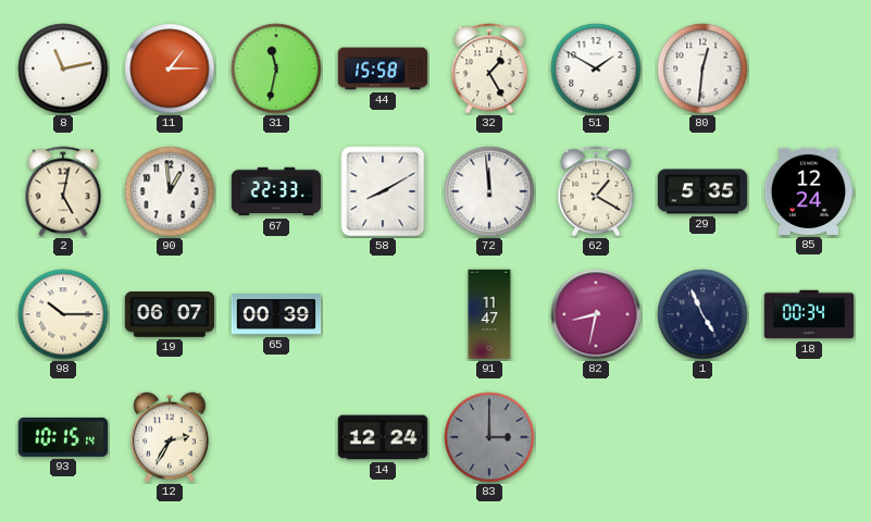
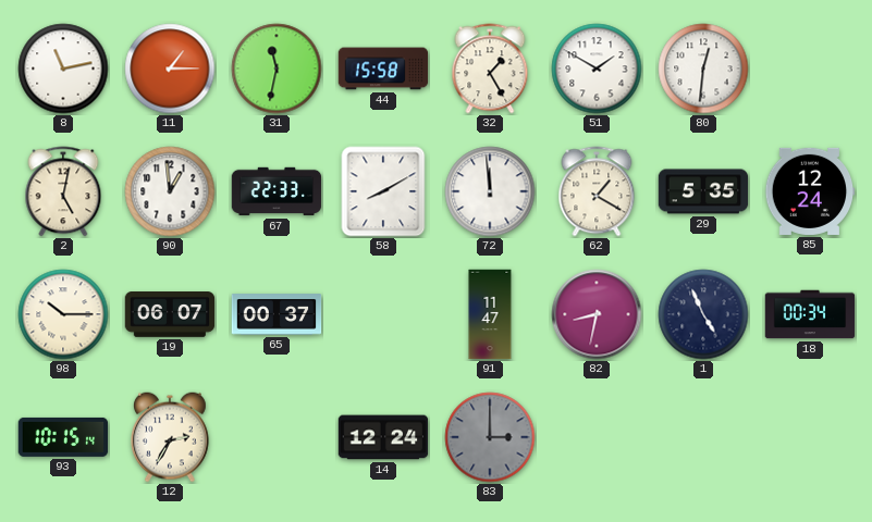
65: 00:39 -> 00:37 (277, 314)
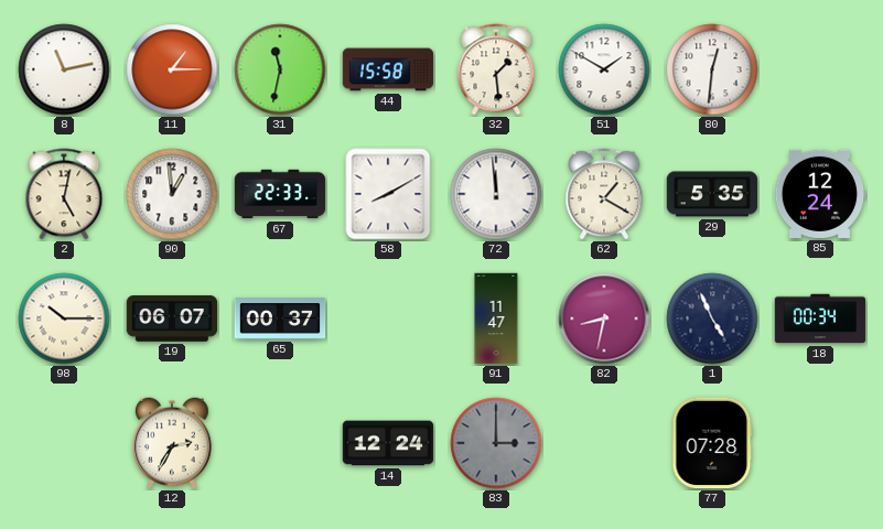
32: 1:25 -> 1:29 (496, 69)
93: 10:15 -> none (63, 437)
77: none -> 07:28 (712, 443)
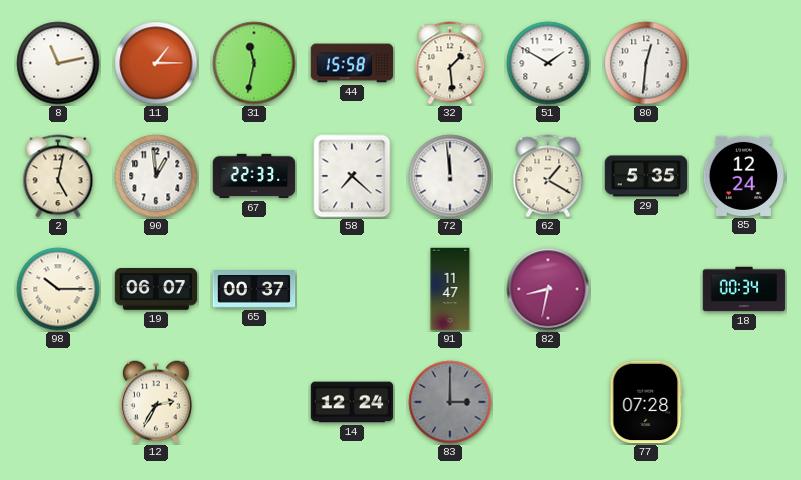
58: 8:10 -> 7:22 (352, 176)
1: 4:56 -> none (712, 319)
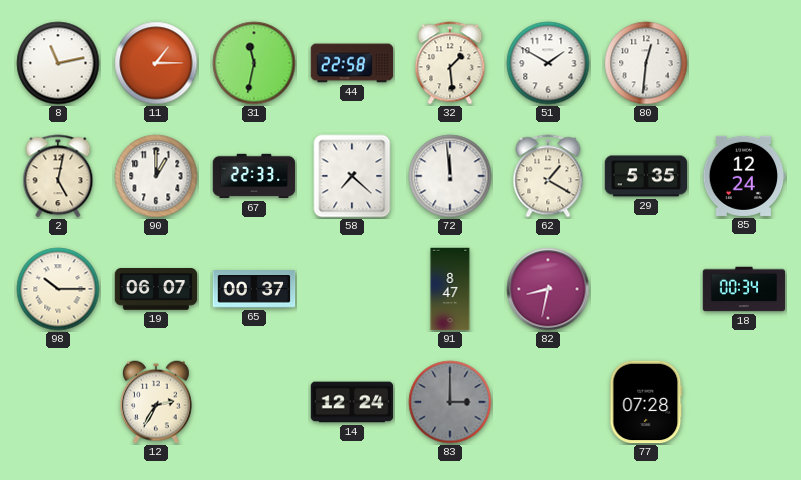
44: 15:58 -> 22:58 (352, 63)
90: 12:59 -> 1:00 (156, 176)
91: 11:47 -> 8:47 (450, 289)
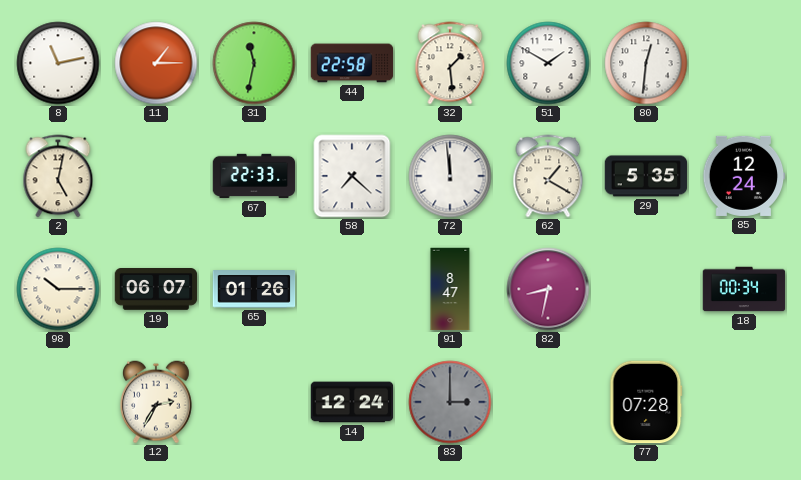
90: 1:00 -> none (156, 176)
65: 00:37 -> 01:26 (254, 289)
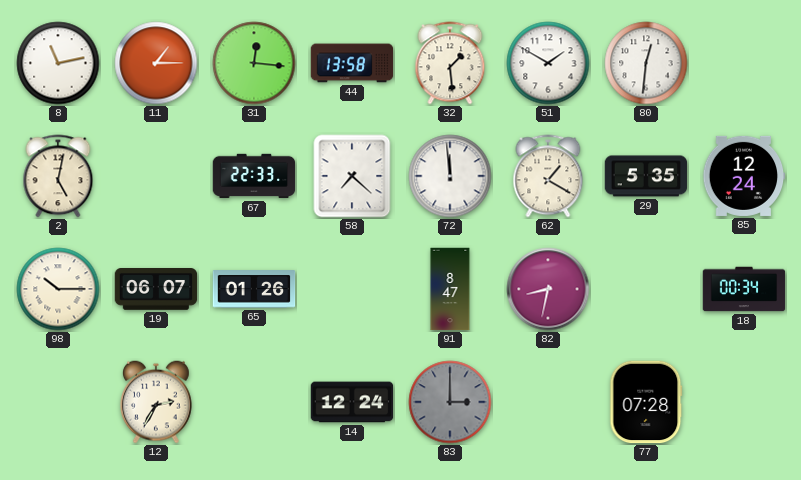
31: 11:32 -> 12:16 (254, 63)
44: 22:58 -> 13:58 (352, 63)
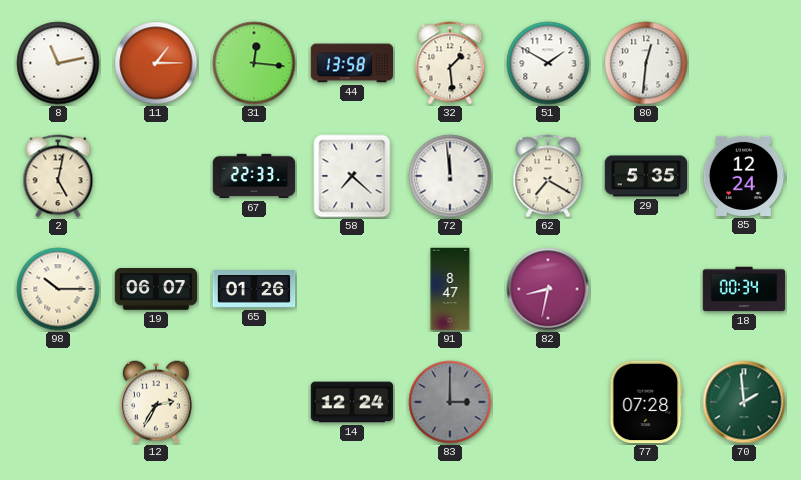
62: 1:20 -> 7:20 (548, 176)
70: none -> 1:59 (744, 402)
